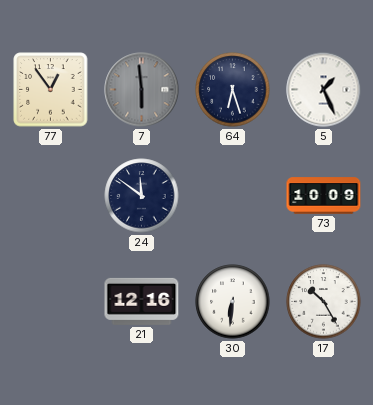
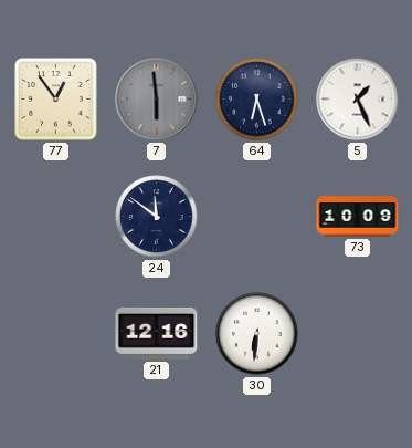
17: 10:25 -> none (324, 302)
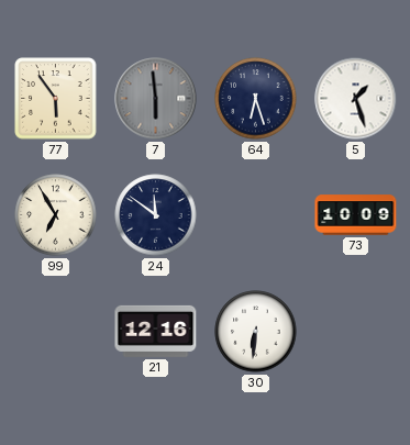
77: 12:54 -> 5:54 (56, 99)
5: 1:26 -> 1:27 (356, 99)
99: none -> 6:55 (56, 215)
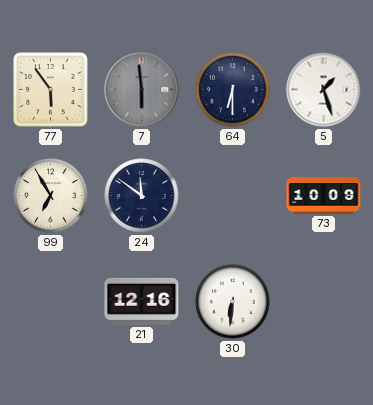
64: 6:27 -> 6:30 (233, 90)
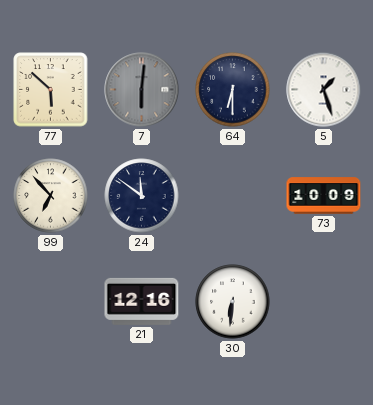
77: 5:54 -> 5:52 (51, 90)
7: 5:59 -> 6:01 (142, 90)
99: 6:55 -> 6:53 (51, 196)
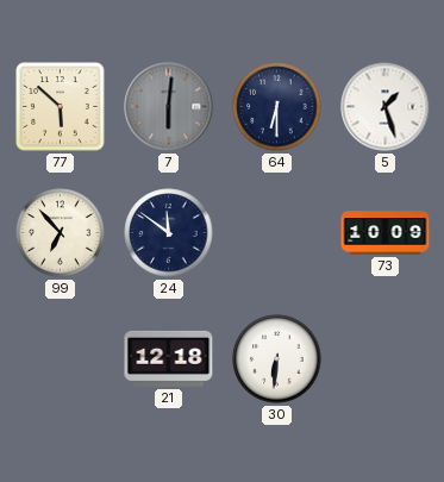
21: 12:16 -> 12:18 (169, 358)
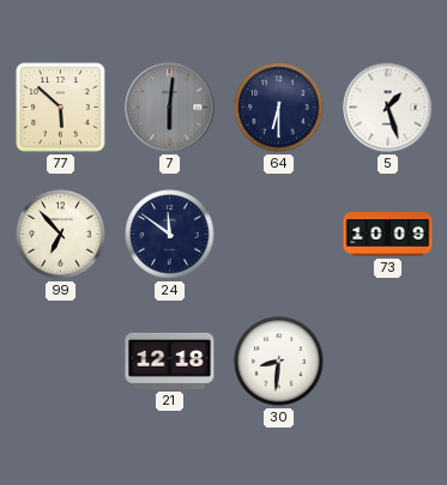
30: 6:31 -> 8:31 (279, 362)
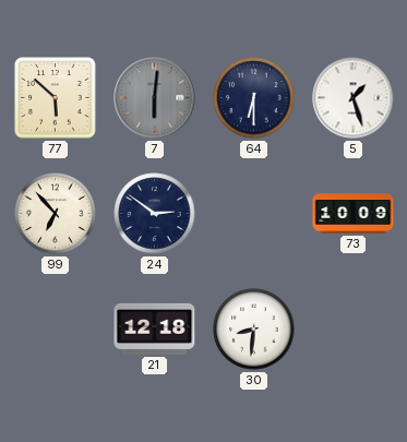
24: 11:51 -> 2:51 (155, 214)
